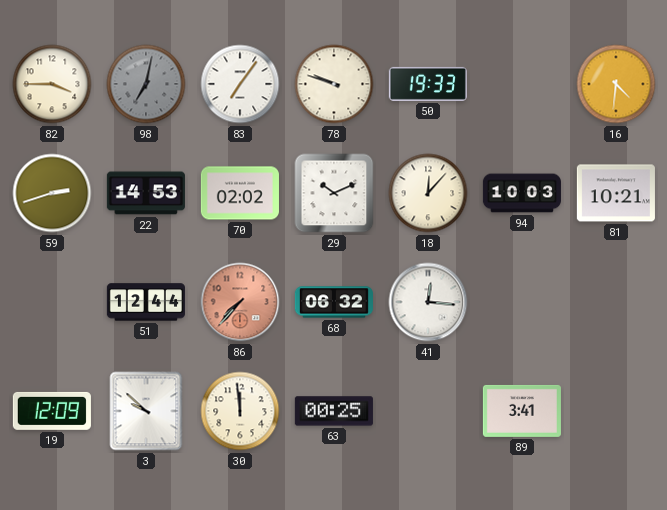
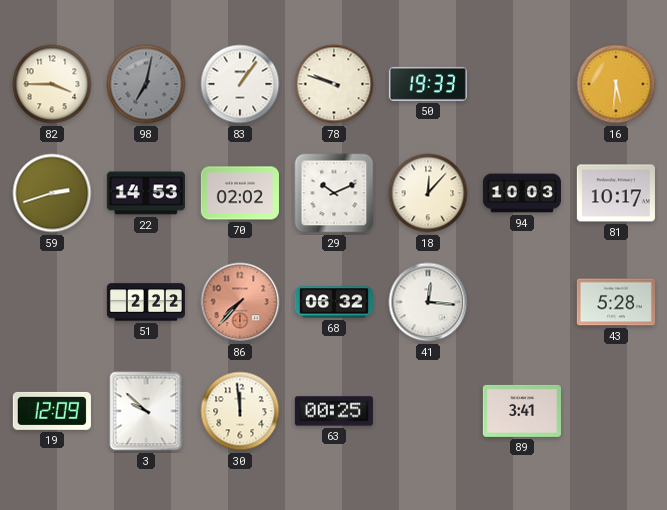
83: 7:06 -> 1:06 (240, 84)
16: 4:31 -> 5:31 (616, 84)
81: 10:21 -> 10:17 (616, 193)
51: 12:44 -> 2:22 (146, 302)
43: none -> 5:28 (616, 302)
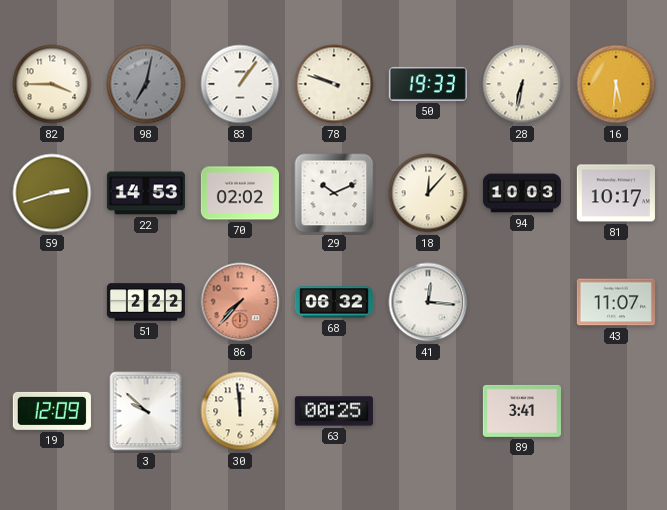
28: none -> 6:32 (522, 84)
43: 5:28 -> 11:07 (616, 302)
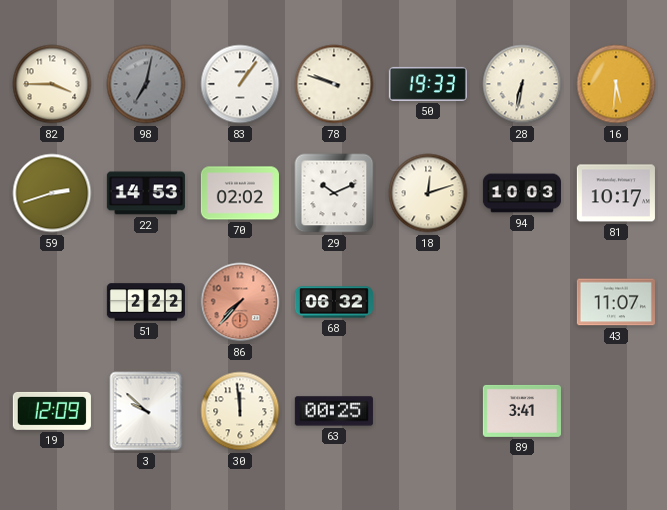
18: 12:07 -> 12:12 (428, 193)
41: 12:16 -> none (428, 302)
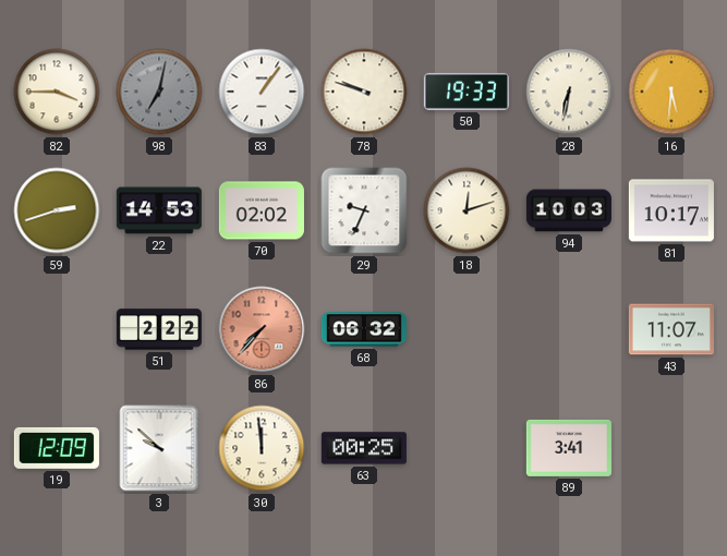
29: 10:11 -> 9:34 (364, 210)
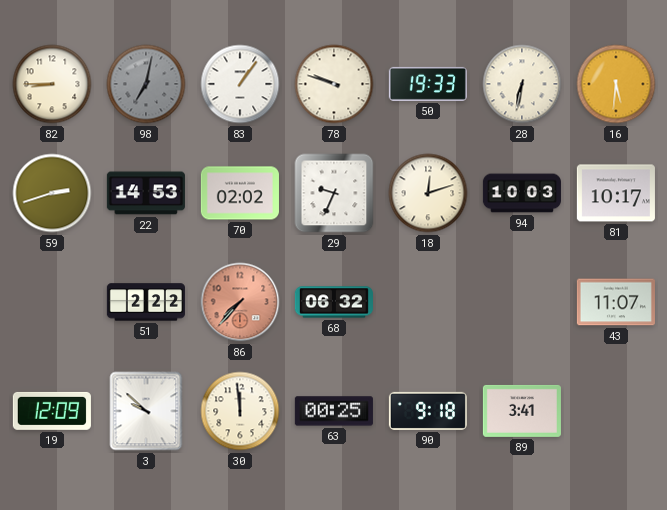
82: 3:45 -> 8:45 (52, 84)
90: none -> 9:18 (428, 411)
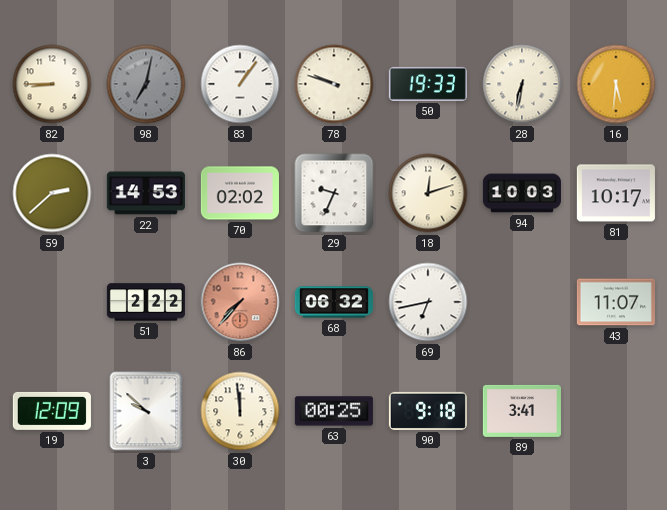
59: 2:42 -> 2:38 (52, 193)
69: none -> 6:43 (428, 302)
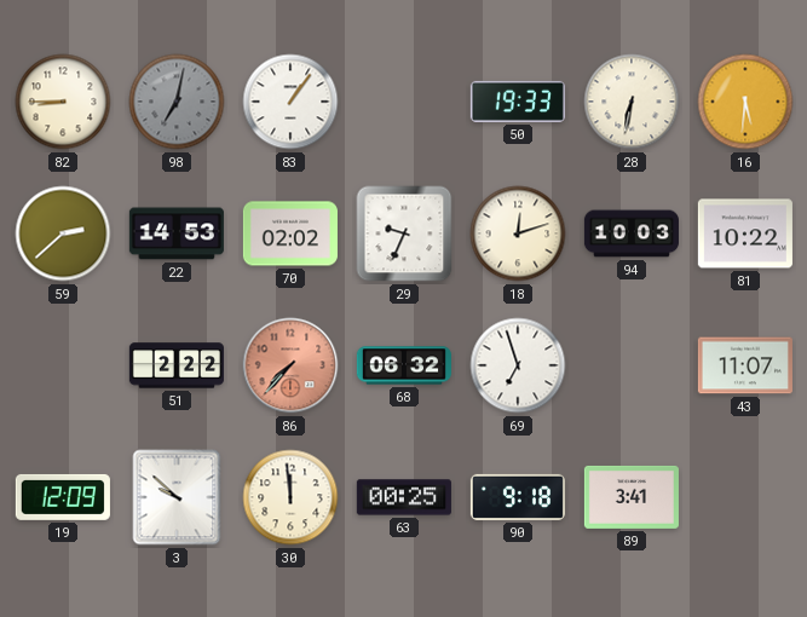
78: 9:48 -> none (334, 84)
81: 10:17 -> 10:22 (745, 233)
69: 6:43 -> 6:57 (518, 365)
